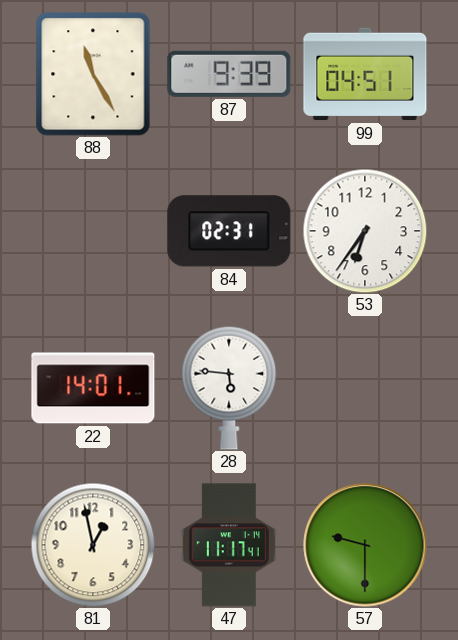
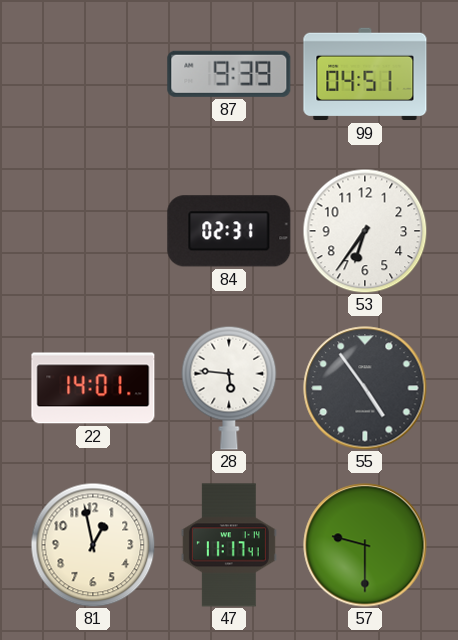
88: 11:25 -> none (93, 74)
55: none -> 4:54 (365, 388)
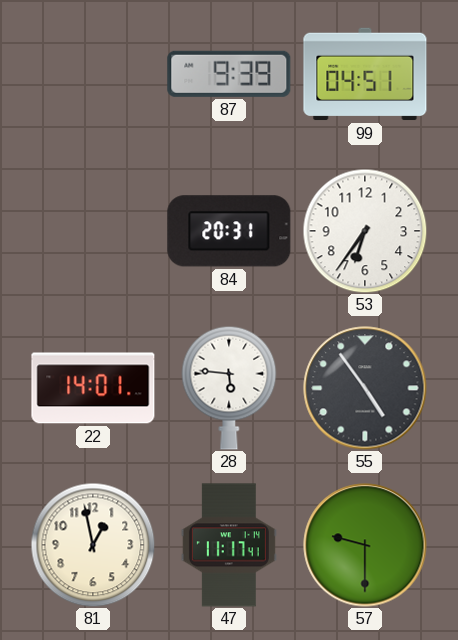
84: 02:31 -> 20:31 (229, 231)
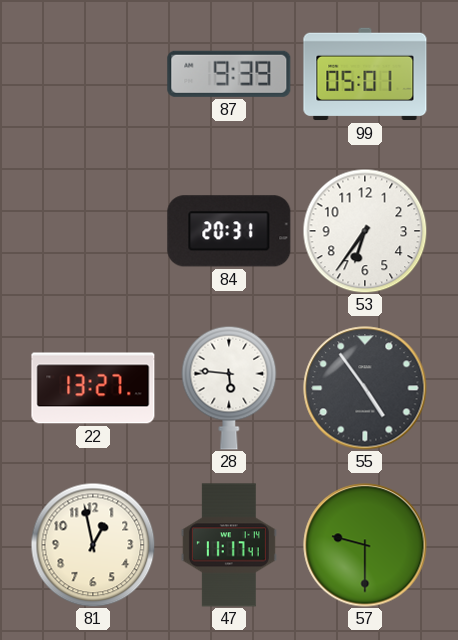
99: 04:51 -> 05:01 (365, 74)
22: 14:01 -> 13:27 (93, 388)
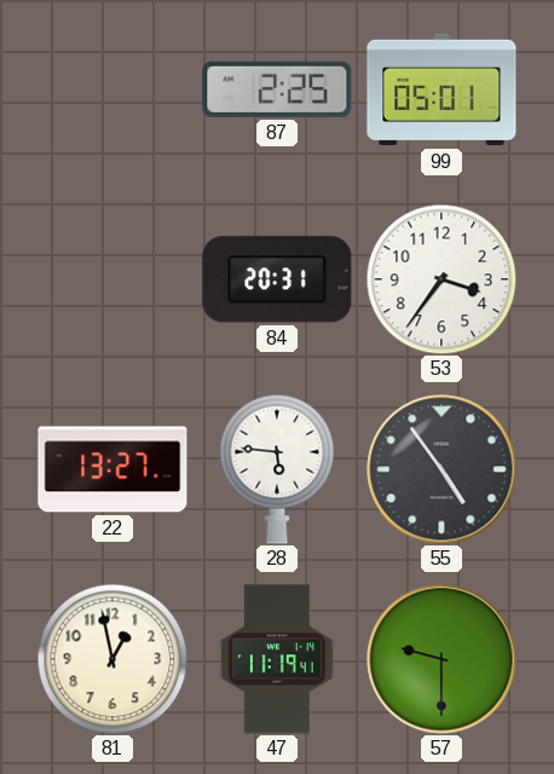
87: 9:39 -> 2:25 (277, 89)
53: 6:36 -> 3:36 (442, 279)
47: 11:17 -> 11:19 (277, 659)
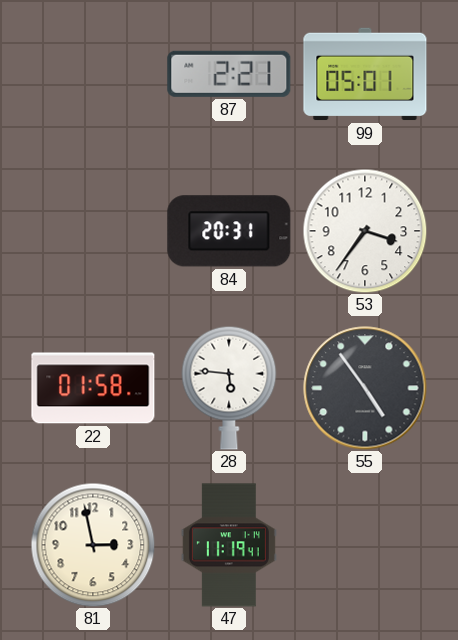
87: 2:25 -> 2:21 (229, 74)
22: 13:27 -> 01:58 (93, 388)
81: 12:58 -> 2:58 (93, 545)
57: 9:30 -> none (442, 659)
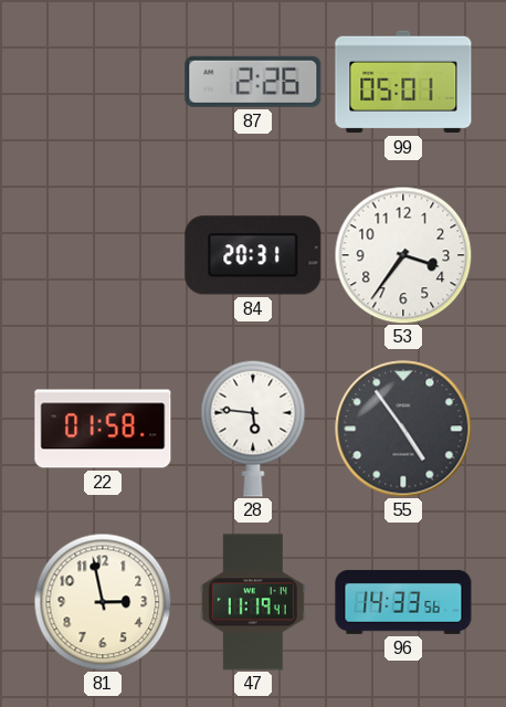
87: 2:21 -> 2:26 (253, 82)
96: none -> 14:33 (403, 602)
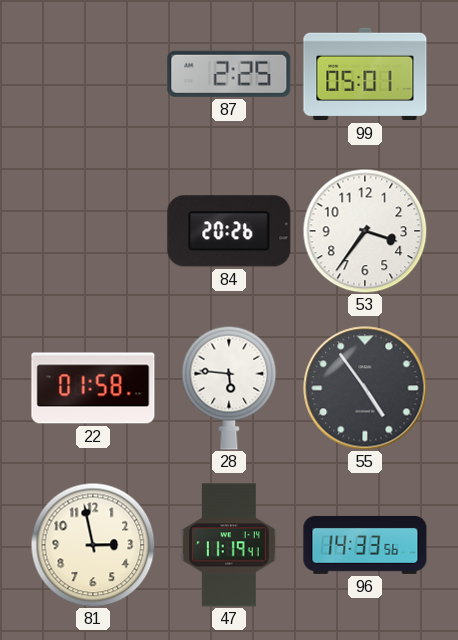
87: 2:26 -> 2:25 (229, 74)
84: 20:31 -> 20:26 (229, 231)
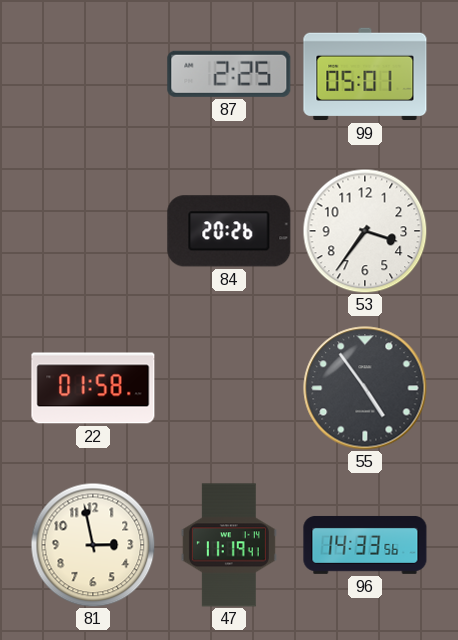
28: 5:46 -> none (229, 388)
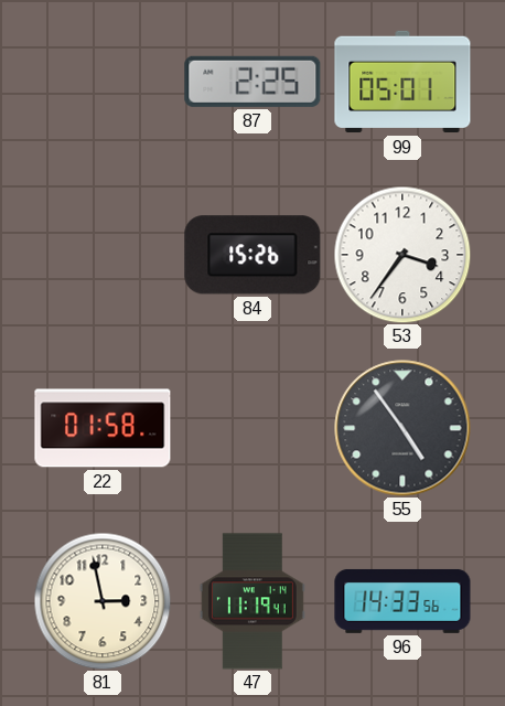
84: 20:26 -> 15:26 (253, 255)
